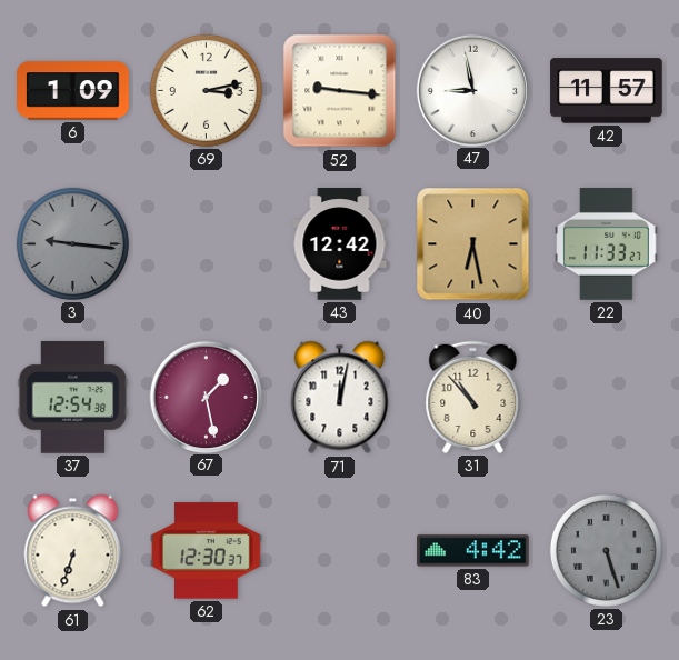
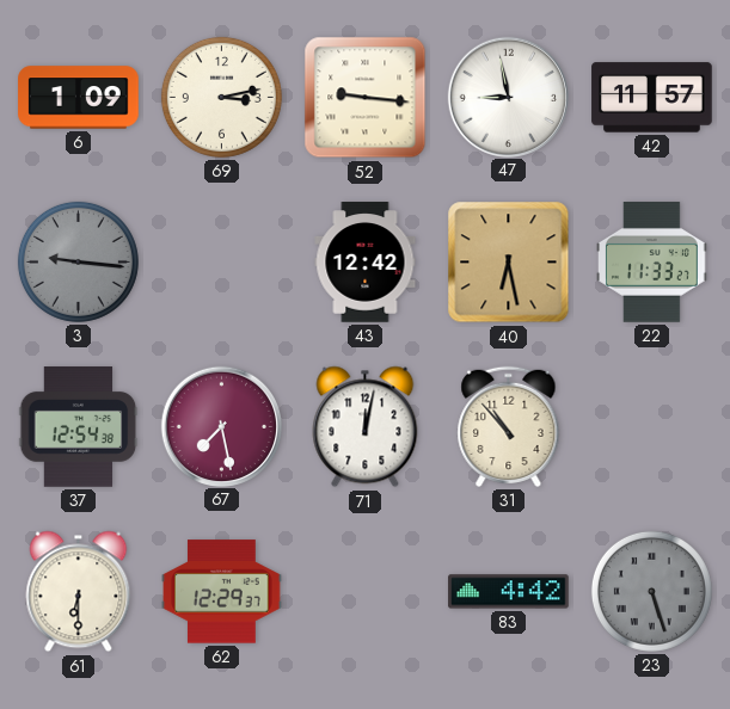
67: 1:28 -> 7:28 (221, 426)
61: 6:33 -> 6:30 (79, 592)
62: 12:30 -> 12:29 (222, 592)
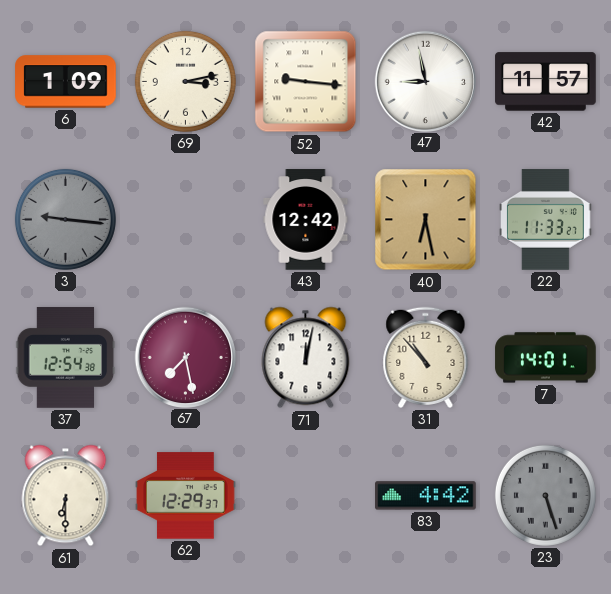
7: none -> 14:01 (546, 358)
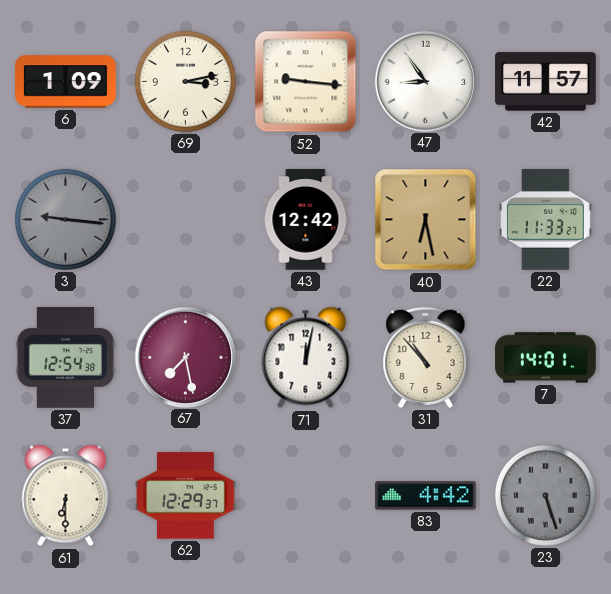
47: 8:58 -> 8:54 (425, 81)
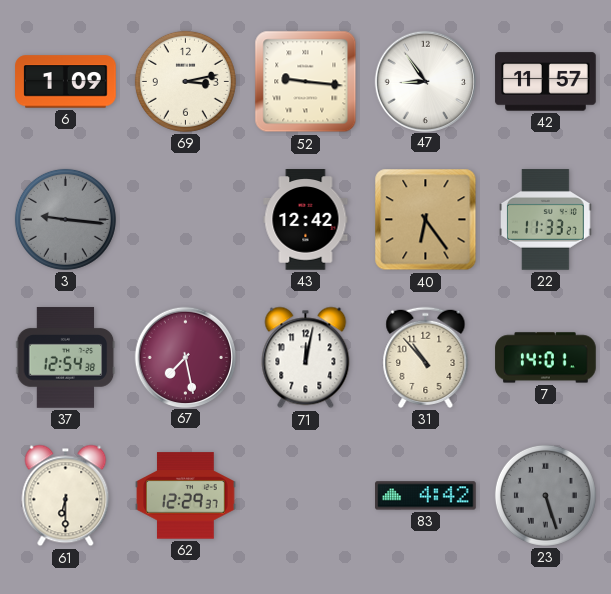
40: 6:28 -> 6:24 (426, 220)
